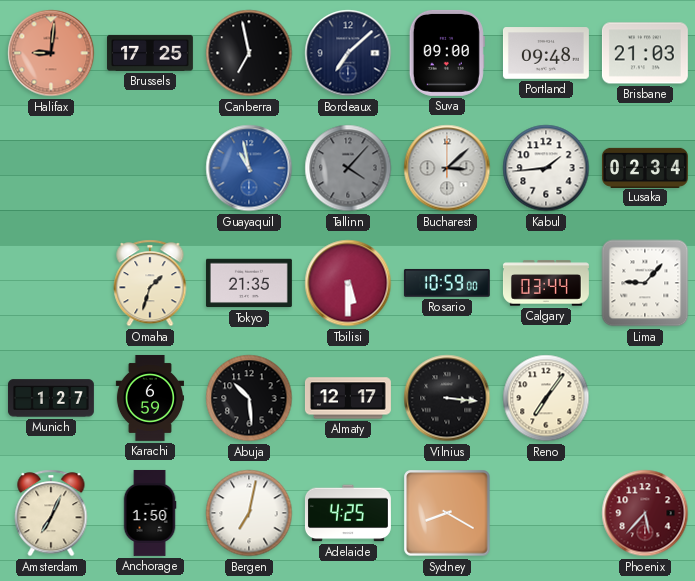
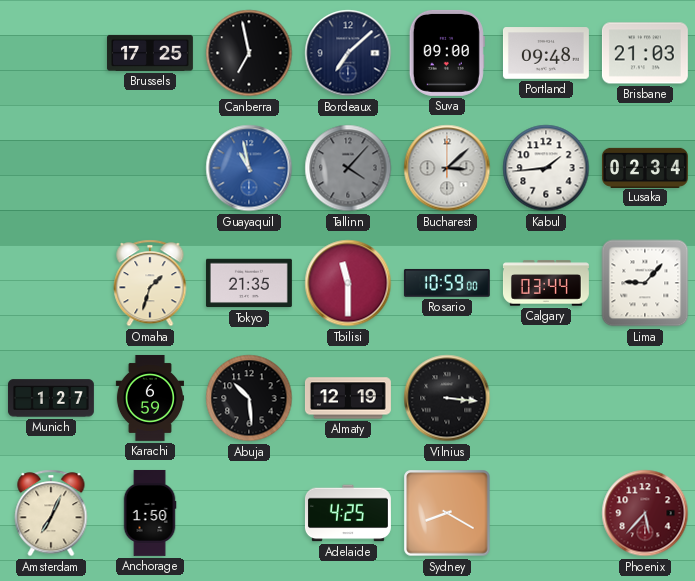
Halifax: 9:01 -> none (51, 53)
Tbilisi: 5:30 -> 11:30 (348, 283)
Almaty: 12:17 -> 12:19 (348, 398)
Reno: 7:06 -> none (546, 398)
Bergen: 7:02 -> none (249, 513)
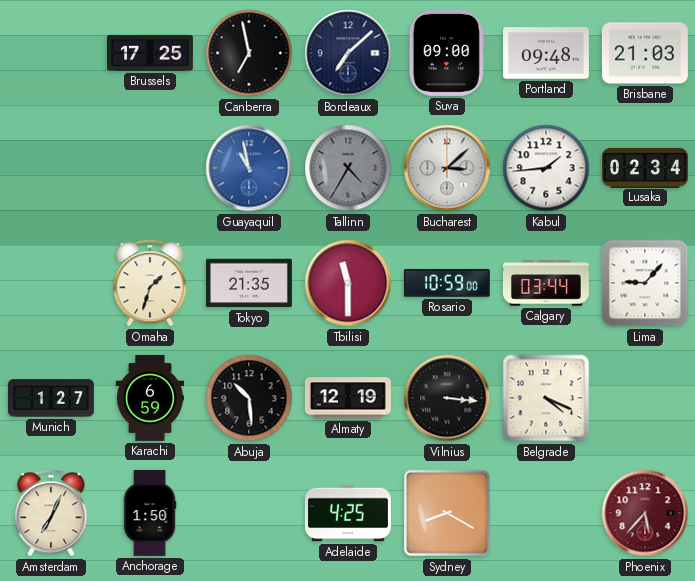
Tallinn: 4:07 -> 4:35 (348, 168)
Belgrade: none -> 4:19 (546, 398)
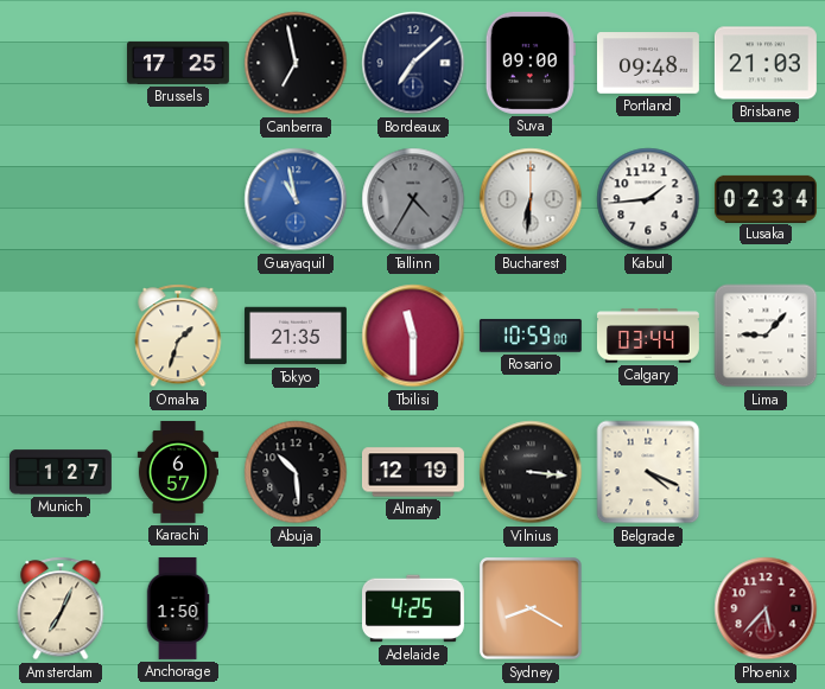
Bucharest: 3:08 -> 6:31 (531, 199)
Karachi: 6:59 -> 6:57 (177, 472)
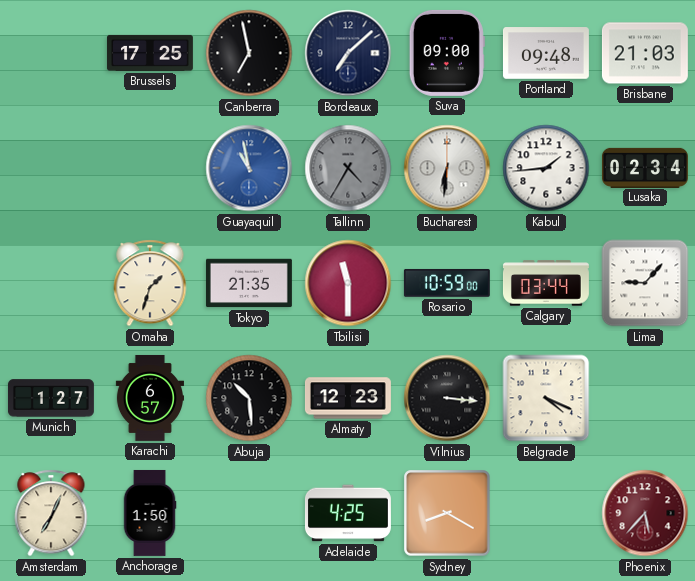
Almaty: 12:19 -> 12:23 (348, 398)
